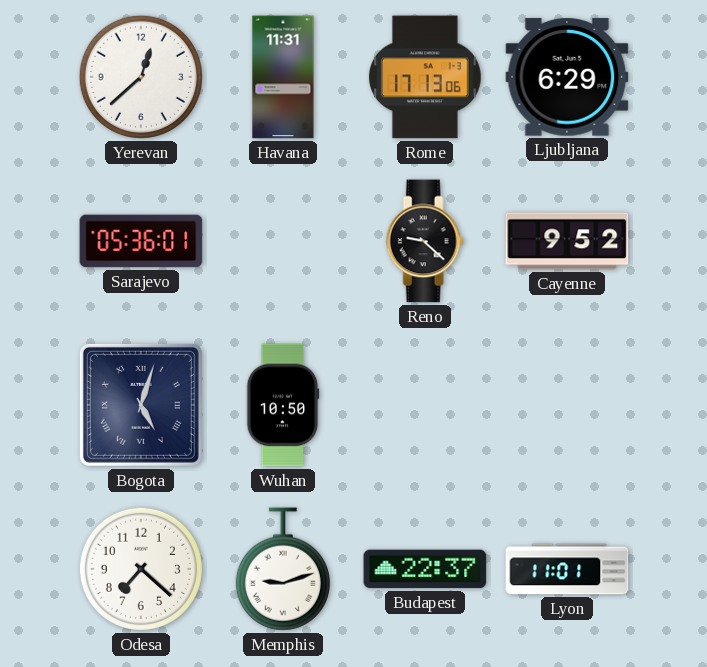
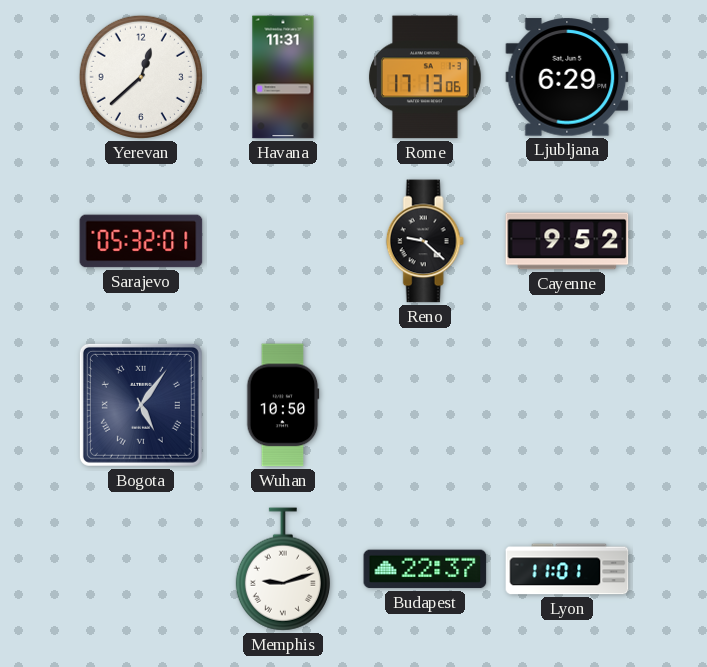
Sarajevo: 05:36 -> 05:32 (141, 241)
Bogota: 5:03 -> 5:06 (141, 405)
Odesa: 7:22 -> none (141, 569)
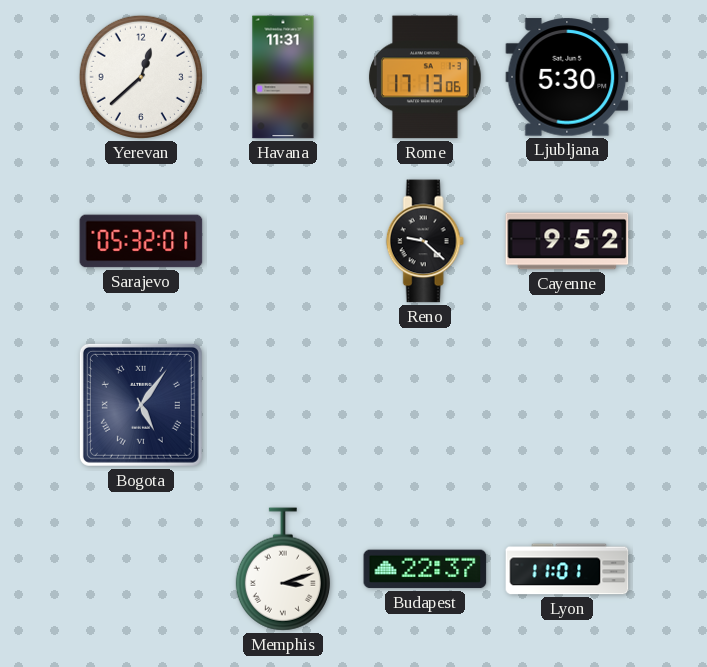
Ljubljana: 6:29 -> 5:30 (567, 77)
Wuhan: 10:50 -> none (283, 405)
Memphis: 9:12 -> 3:12 (283, 569)
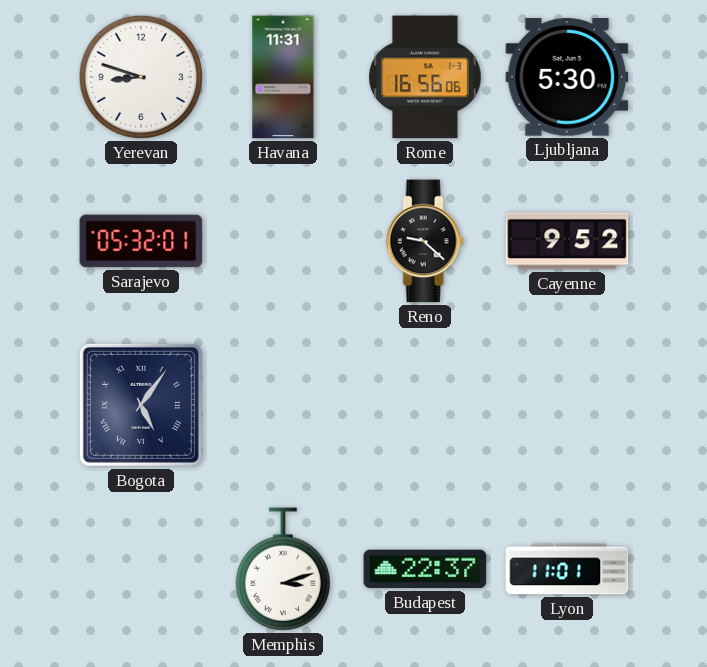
Yerevan: 12:38 -> 8:48 (141, 77)
Rome: 17:13 -> 16:56 (425, 77)
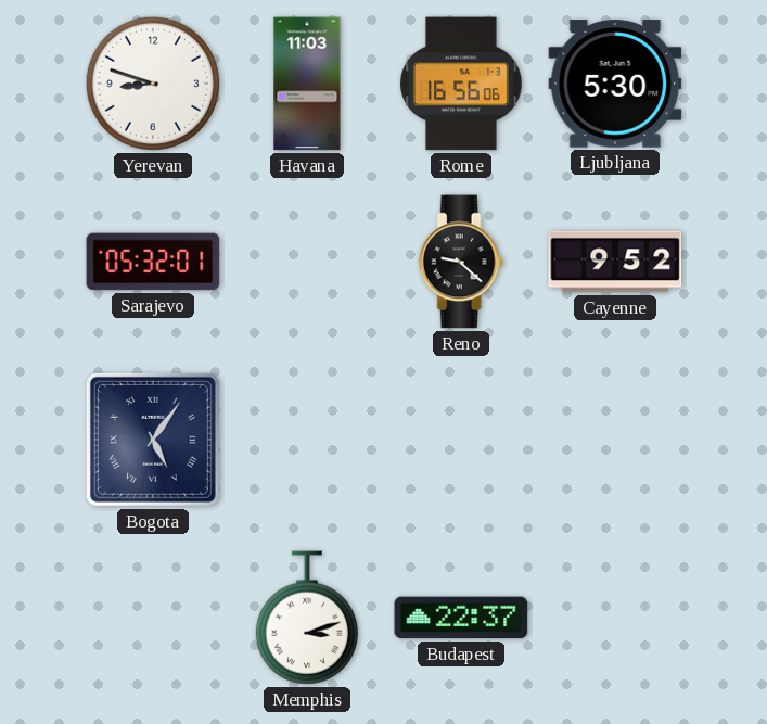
Havana: 11:31 -> 11:03 (307, 84)
Lyon: 11:01 -> none (567, 569)
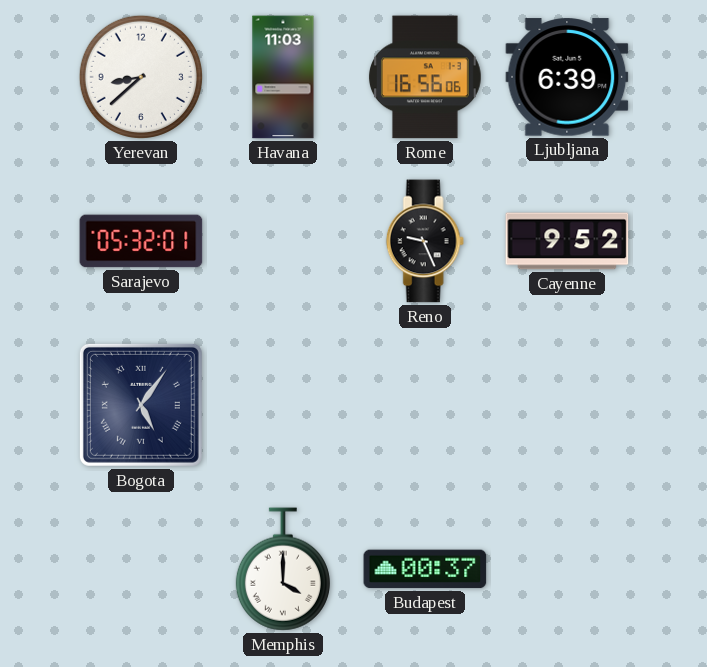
Yerevan: 8:48 -> 8:38 (141, 77)
Ljubljana: 5:30 -> 6:39 (567, 77)
Reno: 9:22 -> 9:26 (425, 241)
Memphis: 3:12 -> 4:00 (283, 569)
Budapest: 22:37 -> 00:37 (425, 569)
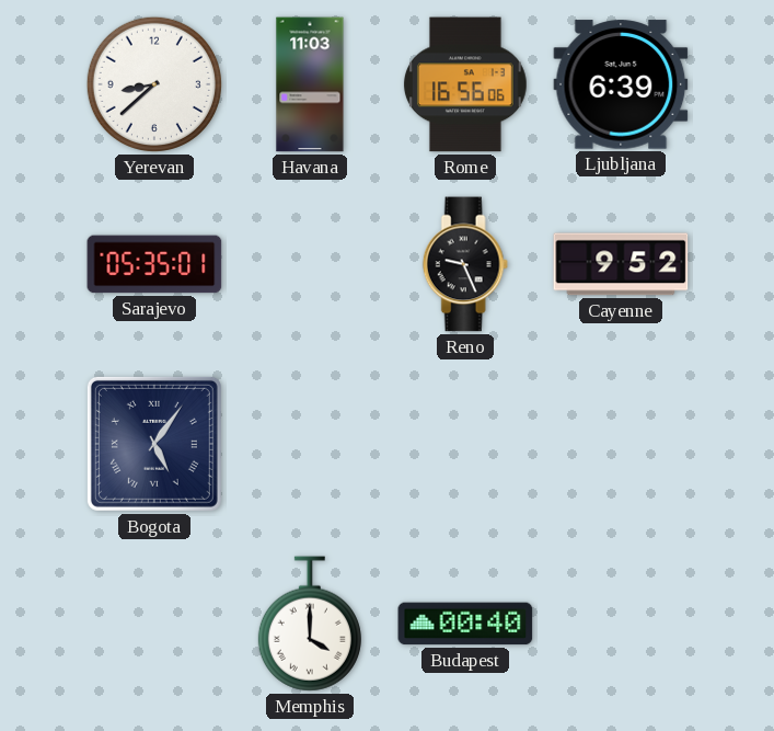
Sarajevo: 05:32 -> 05:35 (154, 264)
Budapest: 00:37 -> 00:40 (465, 624)
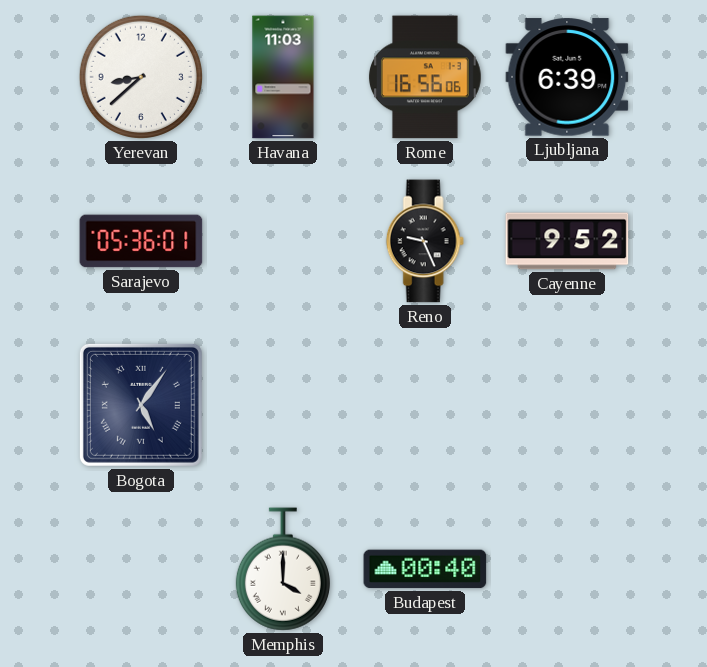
Sarajevo: 05:35 -> 05:36 (141, 241)
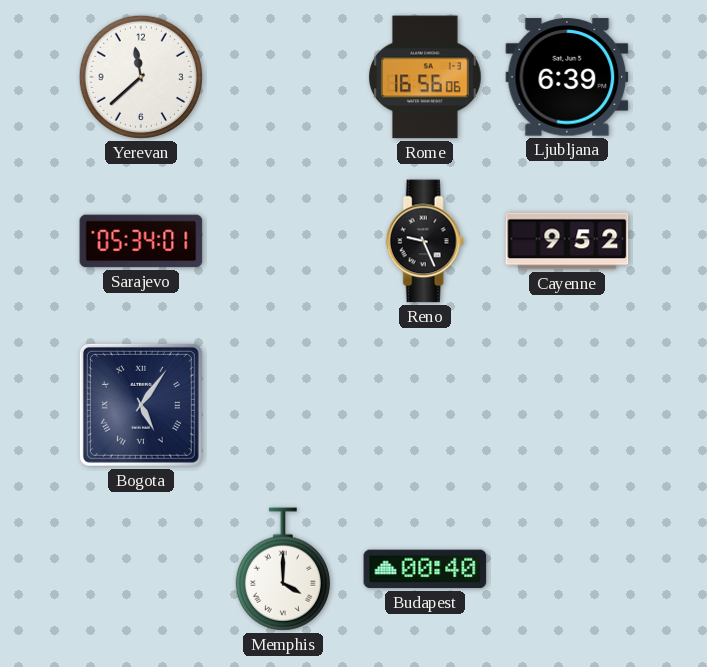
Yerevan: 8:38 -> 11:38 (141, 77)
Havana: 11:03 -> none (283, 77)
Sarajevo: 05:36 -> 05:34 (141, 241)
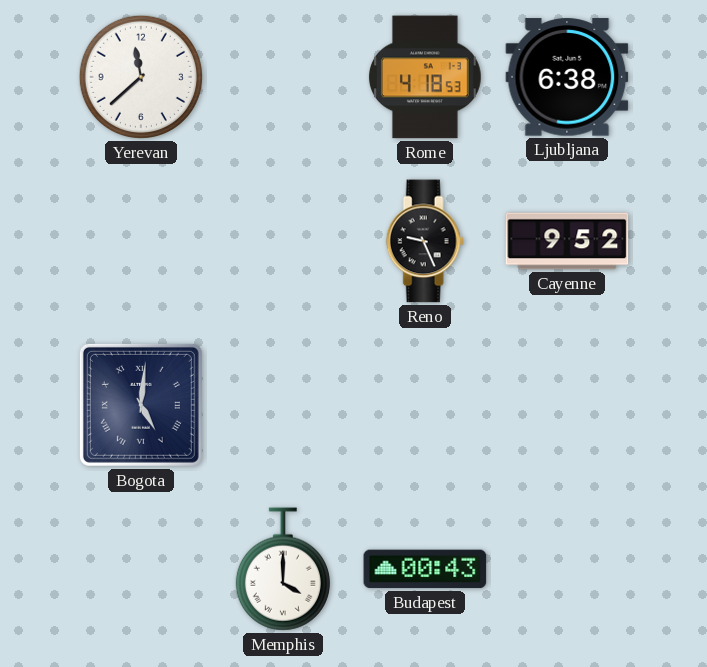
Rome: 16:56 -> 4:18 (425, 77)
Ljubljana: 6:39 -> 6:38 (567, 77)
Sarajevo: 05:34 -> none (141, 241)
Bogota: 5:06 -> 5:01 (141, 405)
Budapest: 00:40 -> 00:43 (425, 569)
